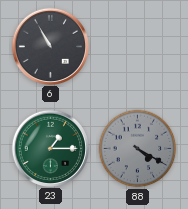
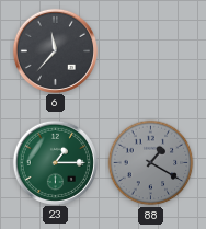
6: 10:55 -> 11:37 (55, 50)
88: 4:20 -> 1:20 (151, 163)
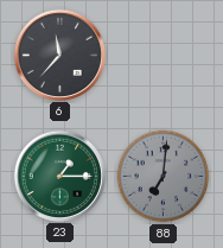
88: 1:20 -> 7:01 (164, 177)
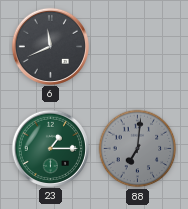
6: 11:37 -> 11:41 (50, 46)
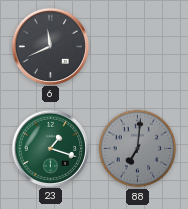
23: 1:15 -> 1:18 (50, 148)
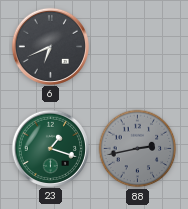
6: 11:41 -> 6:41 (50, 46)
88: 7:01 -> 2:43 (138, 149)
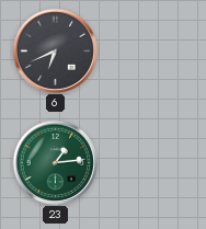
23: 1:18 -> 1:14 (55, 162)
88: 2:43 -> none (138, 149)
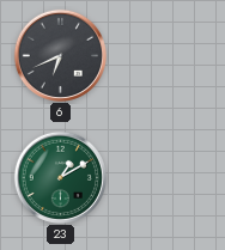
23: 1:14 -> 1:10 (60, 177)
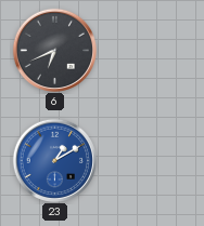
23 dial: green -> blue (54, 160)
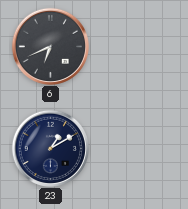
23 dial: blue -> navy (50, 148)
